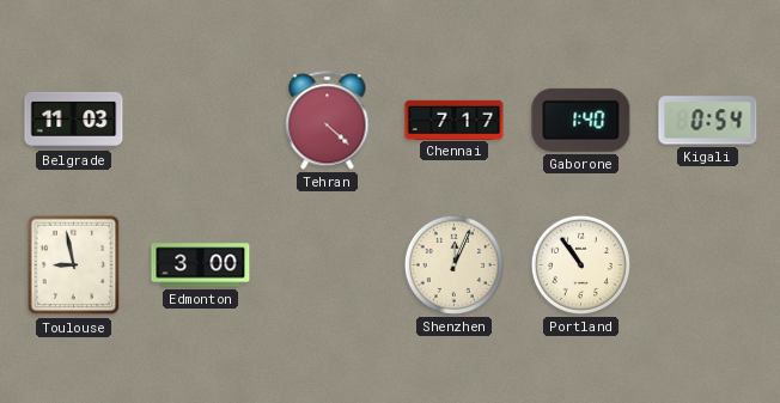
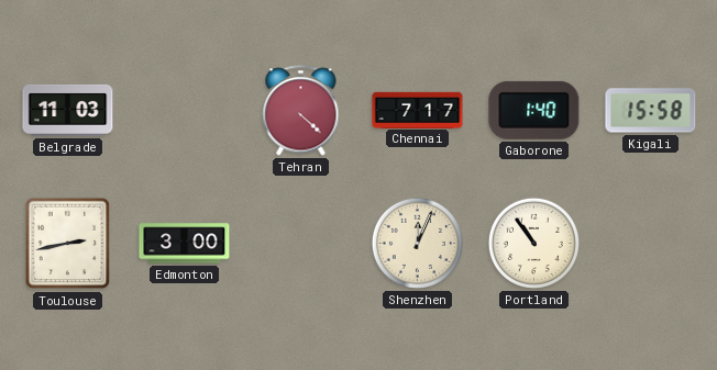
Kigali: 0:54 -> 15:58 (651, 111)
Toulouse: 8:58 -> 2:43 (68, 244)
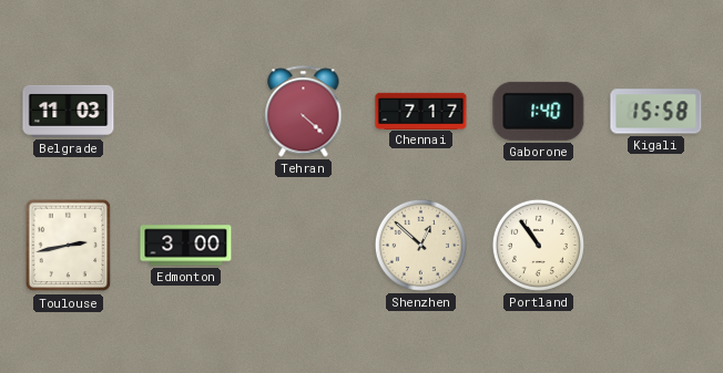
Shenzhen: 12:04 -> 12:52 (420, 245)
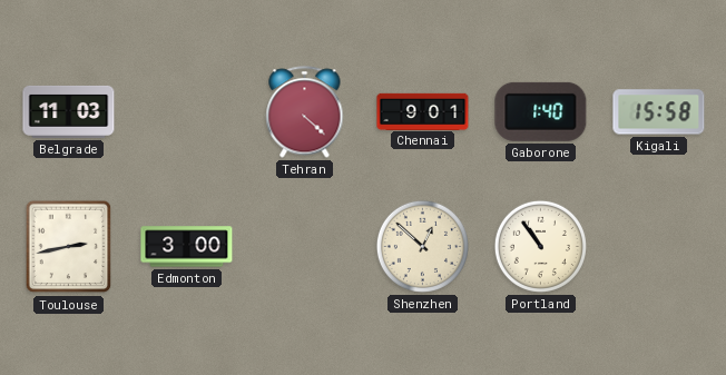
Chennai: 7:17 -> 9:01 (423, 111)
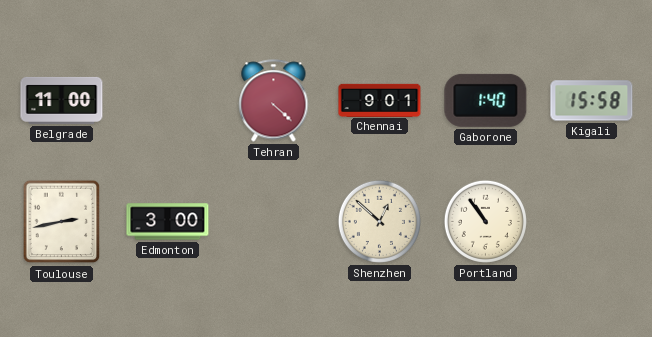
Belgrade: 11:03 -> 11:00 (62, 100)
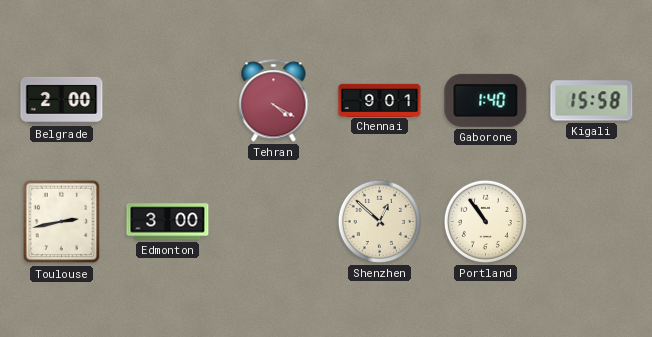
Belgrade: 11:00 -> 2:00 (62, 100)
Tehran: 4:22 -> 4:20 (274, 101)
